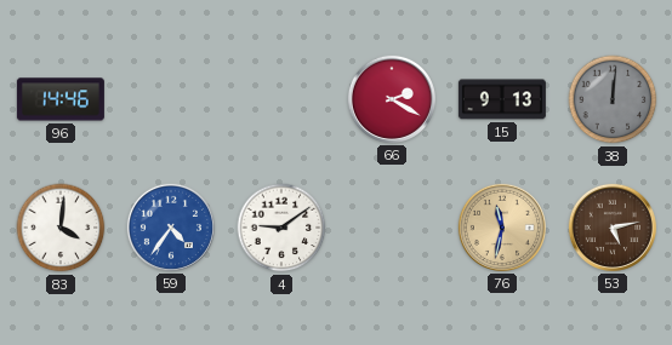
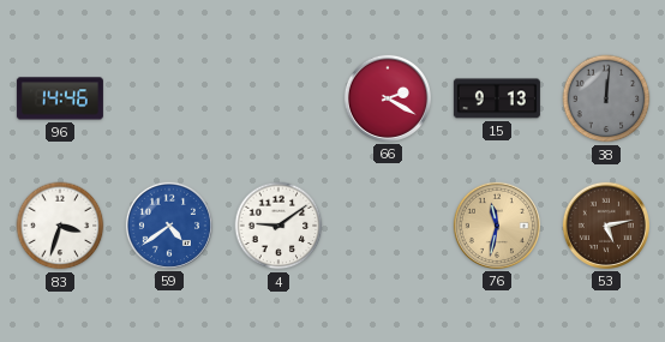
83: 4:01 -> 3:33 (60, 226)
59: 4:36 -> 4:39 (169, 226)
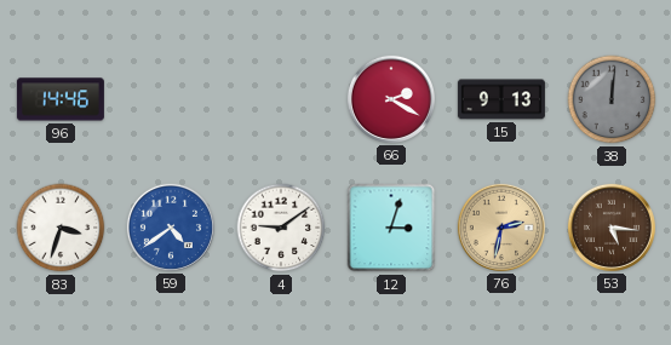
12: none -> 3:03 (391, 228)
76: 11:32 -> 2:32 (501, 228)
53: 5:13 -> 5:16 (612, 228)
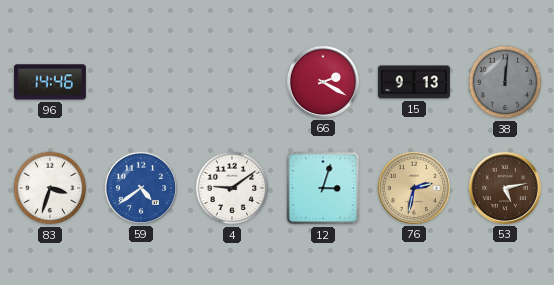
53: 5:16 -> 5:13 (505, 188)
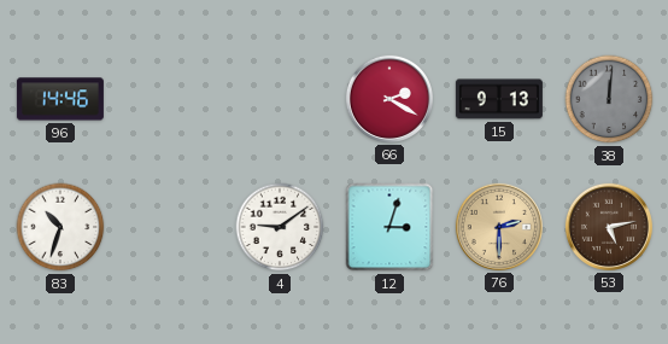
83: 3:33 -> 10:33 (60, 227)
59: 4:39 -> none (141, 188)
76: 2:32 -> 2:30 (499, 227)
